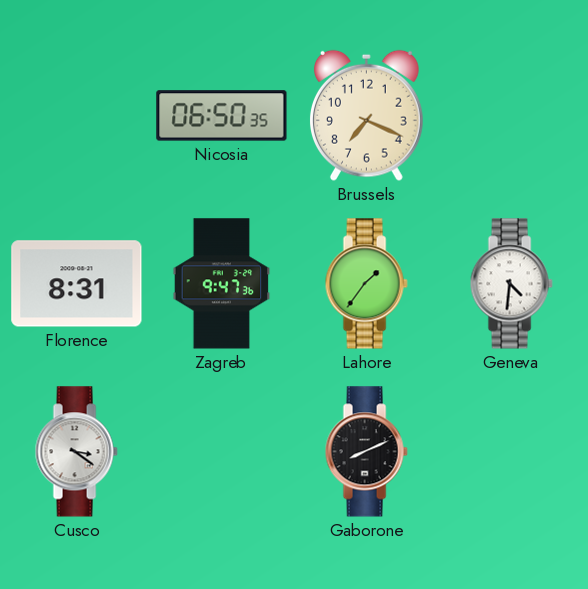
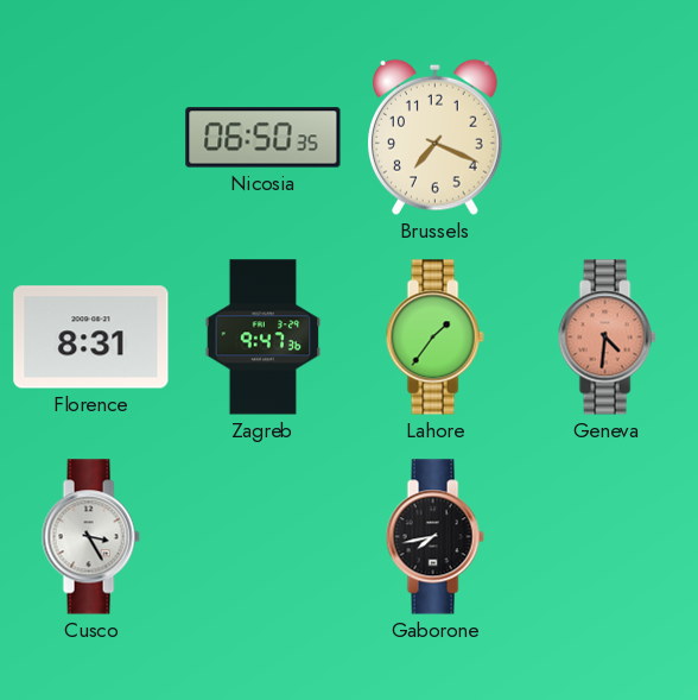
Geneva dial: white -> salmon (607, 338)
Cusco: 3:21 -> 3:25 (90, 537)
Gaborone: 8:11 -> 7:43 (434, 537)
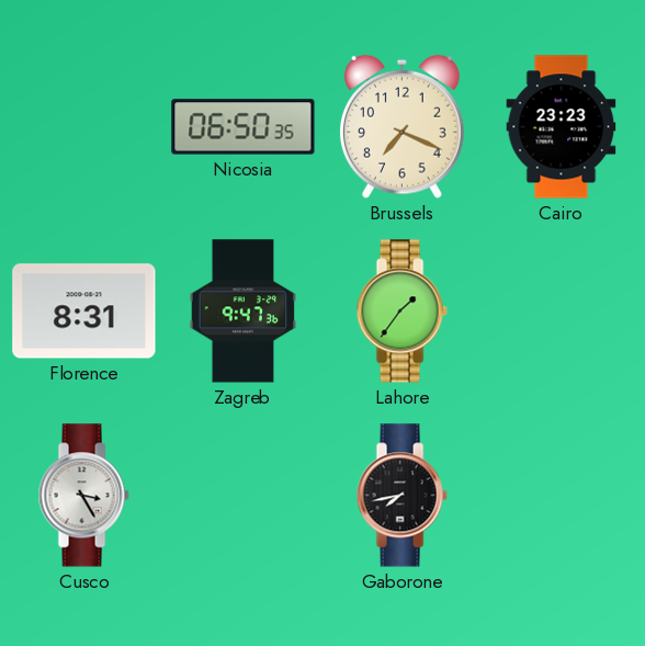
Cairo: none -> 23:23 (562, 127)
Geneva: 4:31 -> none (607, 338)
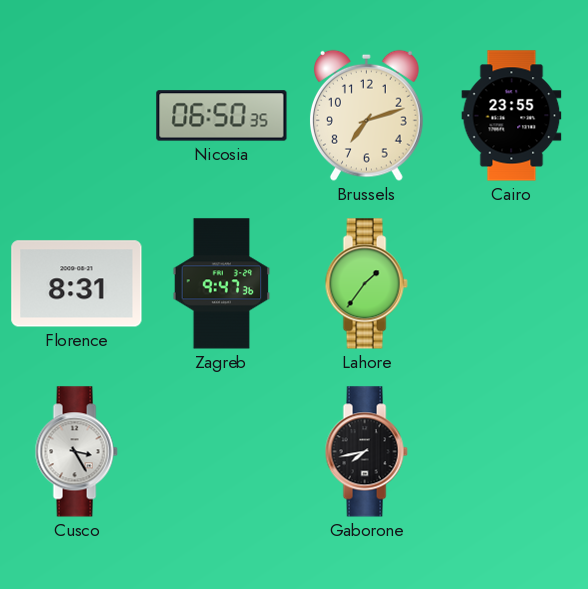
Brussels: 7:19 -> 7:12 (366, 115)
Cairo: 23:23 -> 23:55 (512, 116)
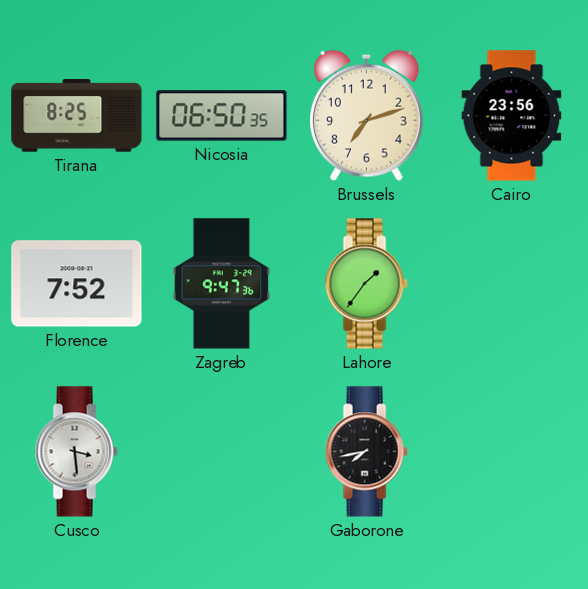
Tirana: none -> 8:25 (77, 116)
Cairo: 23:55 -> 23:56 (512, 116)
Florence: 8:31 -> 7:52 (77, 284)
Cusco: 3:25 -> 3:29 (76, 452)
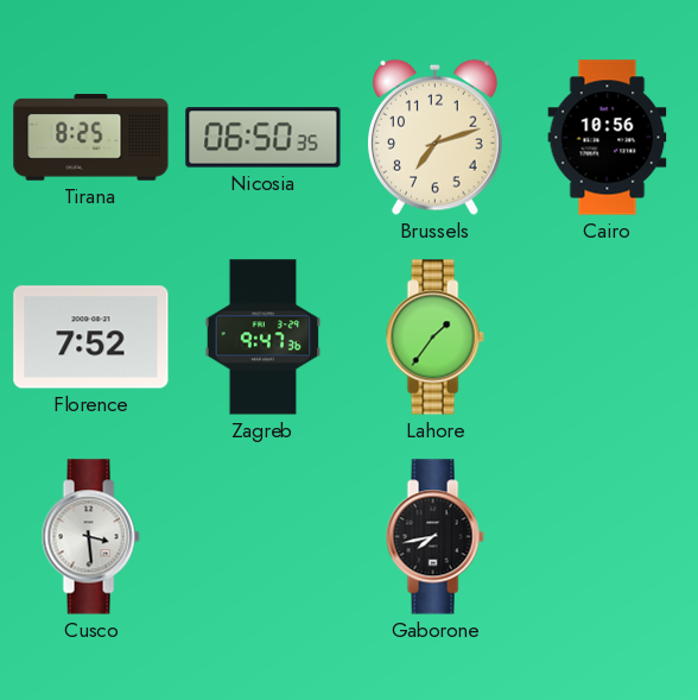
Cairo: 23:56 -> 10:56 (608, 138)
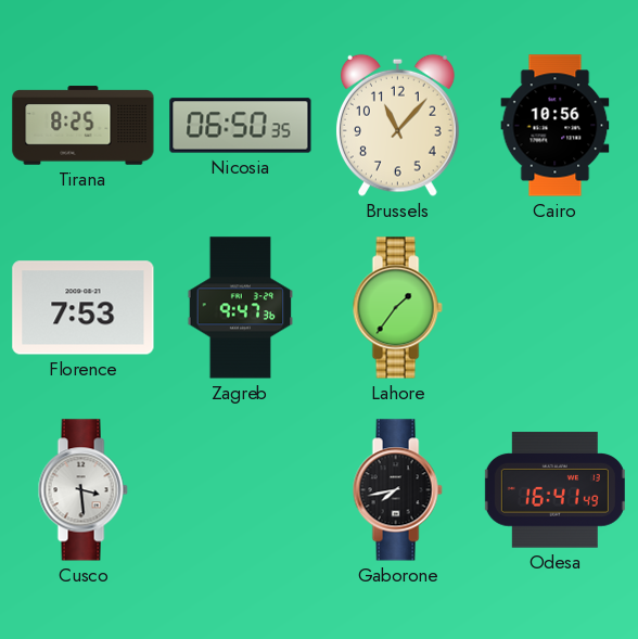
Brussels: 7:12 -> 11:07 (397, 125)
Florence: 7:52 -> 7:53 (84, 308)
Odesa: none -> 16:41 (554, 490)
